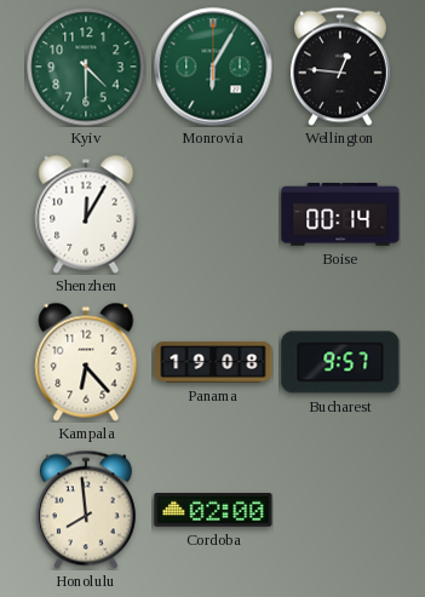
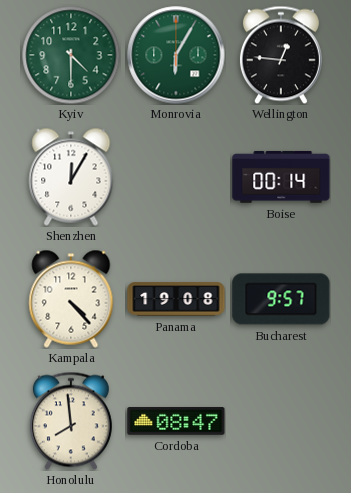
Kampala: 6:23 -> 4:23 (71, 299)
Cordoba: 02:00 -> 08:47 (176, 422)
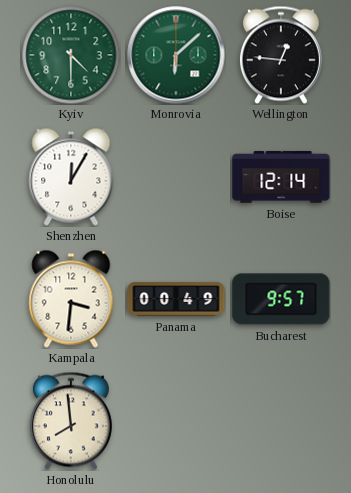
Monrovia: 6:05 -> 6:08 (176, 55)
Boise: 00:14 -> 12:14 (281, 177)
Kampala: 4:23 -> 3:31 (71, 299)
Panama: 19:08 -> 00:49 (176, 299)
Cordoba: 08:47 -> none (176, 422)
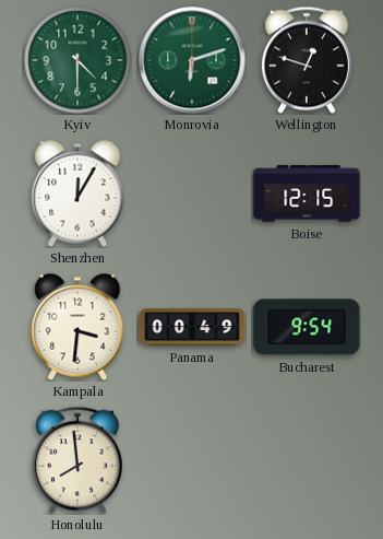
Monrovia: 6:08 -> 6:12 (192, 60)
Wellington: 12:46 -> 12:48 (307, 60)
Boise: 12:14 -> 12:15 (307, 194)
Bucharest: 9:57 -> 9:54 (307, 327)
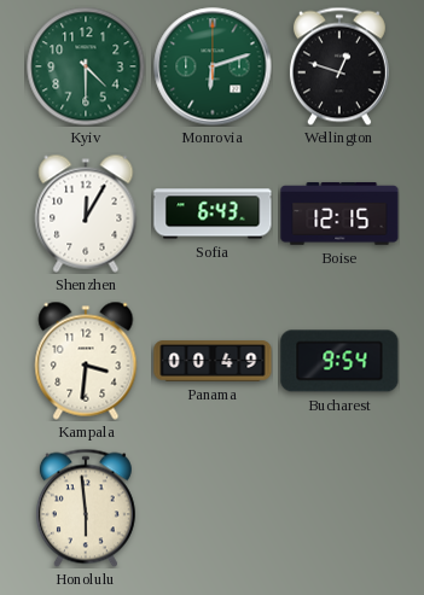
Sofia: none -> 6:43 (213, 214)
Honolulu: 7:59 -> 5:59 (86, 508)
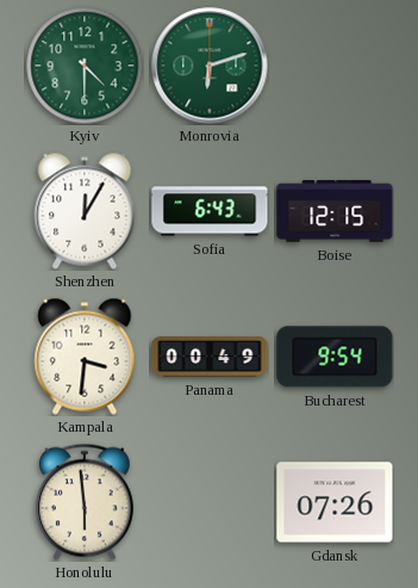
Wellington: 12:48 -> none (339, 66)
Gdansk: none -> 07:26 (335, 502)
